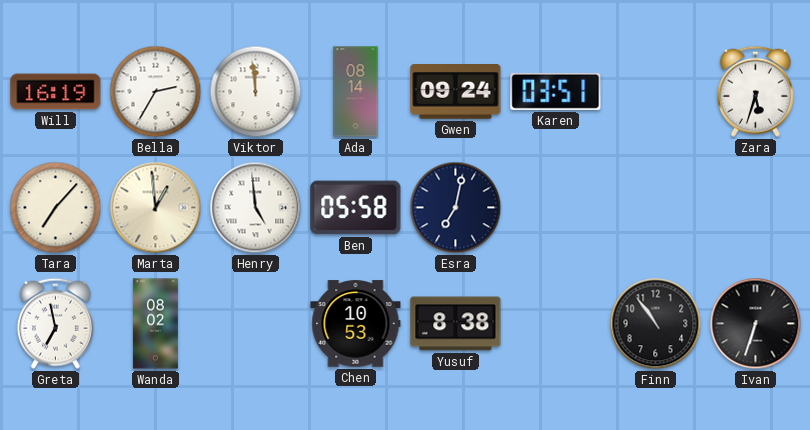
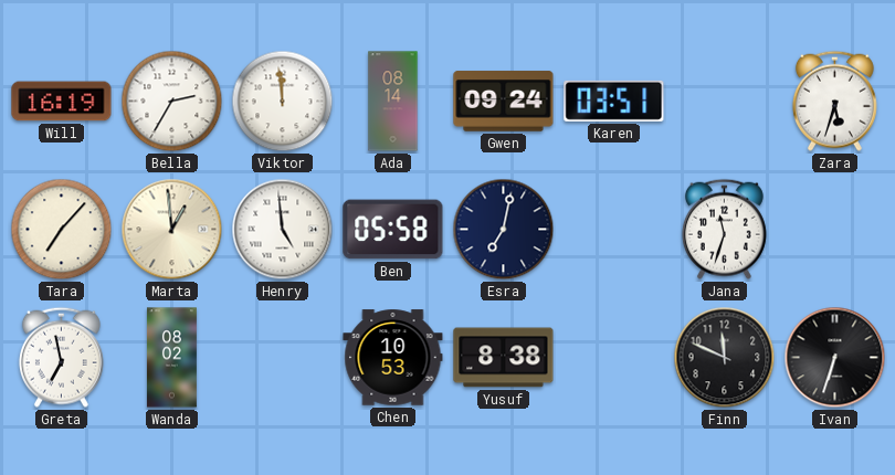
Jana: none -> 11:33 (724, 229)
Finn: 10:54 -> 11:49 (725, 358)
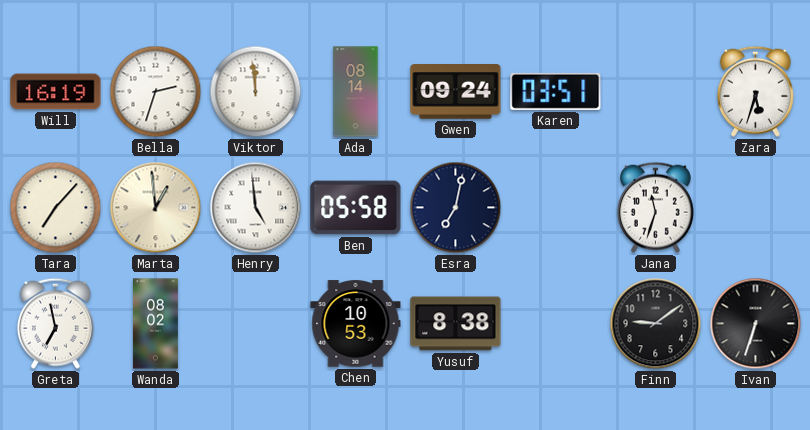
Bella: 2:35 -> 2:33 (156, 92)
Finn: 11:49 -> 9:09 (656, 324)
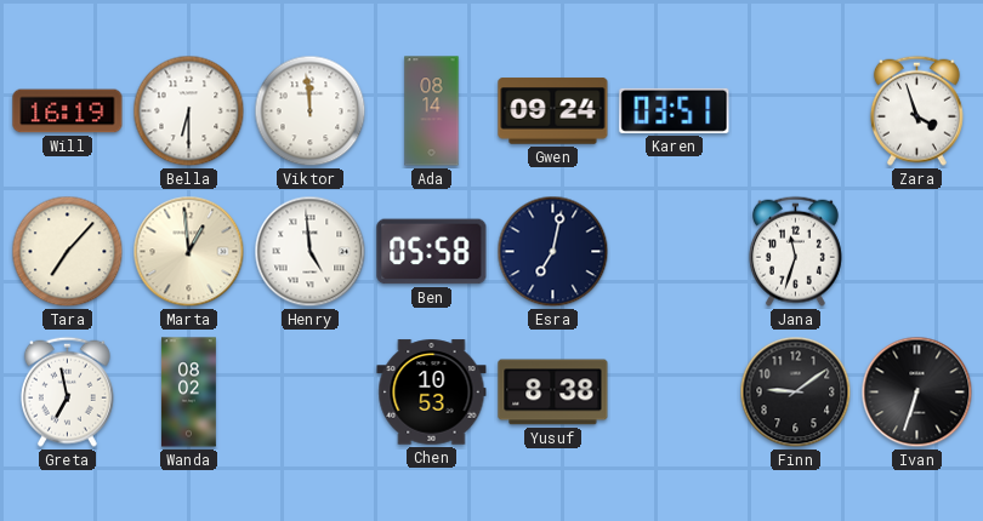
Bella: 2:33 -> 6:30 (189, 111)
Zara: 5:33 -> 3:57 (916, 110)
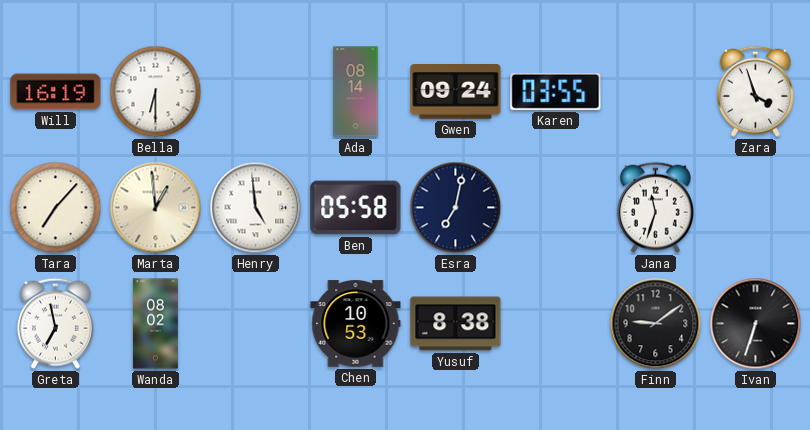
Viktor: 11:59 -> none (311, 111)
Karen: 03:51 -> 03:55 (556, 91)
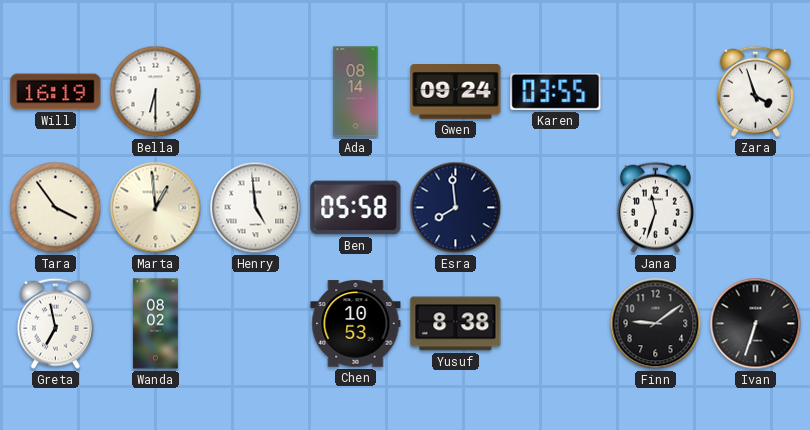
Tara: 7:07 -> 3:54 (56, 208)
Esra: 7:02 -> 7:59 (456, 208)
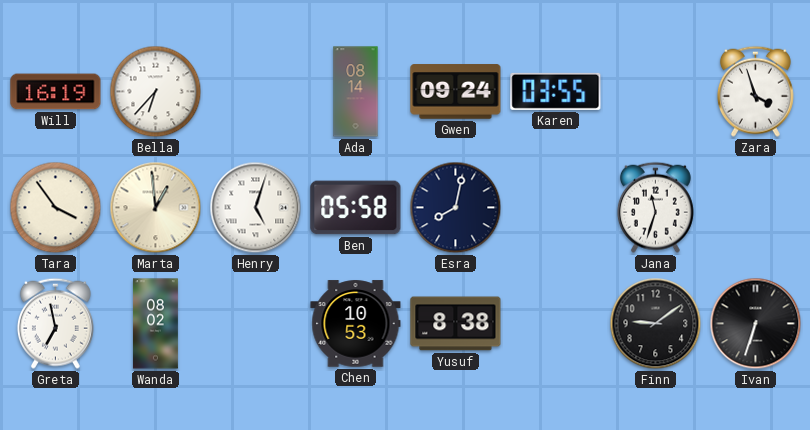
Bella: 6:30 -> 6:37 (156, 92)
Henry: 4:59 -> 5:03 (256, 208)
Esra: 7:59 -> 8:02 (456, 208)
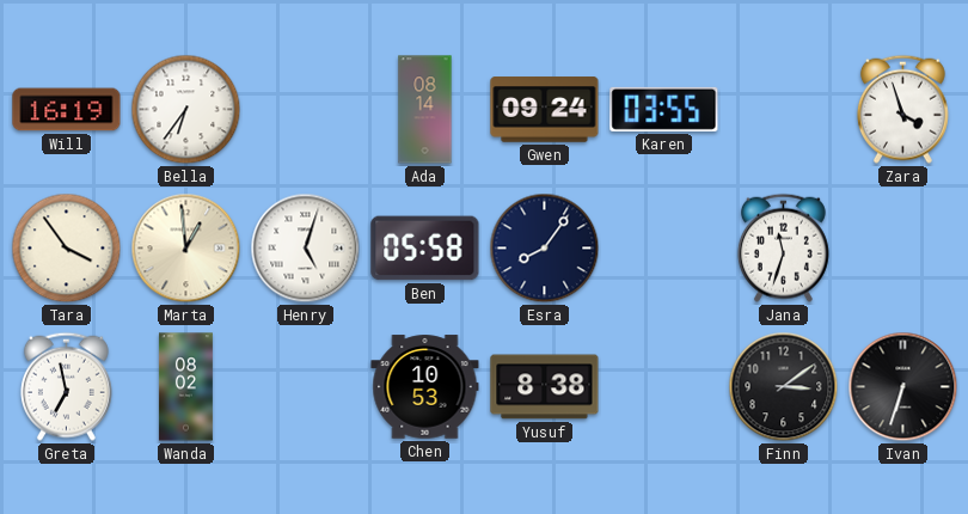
Bella: 6:37 -> 6:36 (186, 110)
Esra: 8:02 -> 8:06 (545, 249)
Finn: 9:09 -> 3:09 (784, 387)
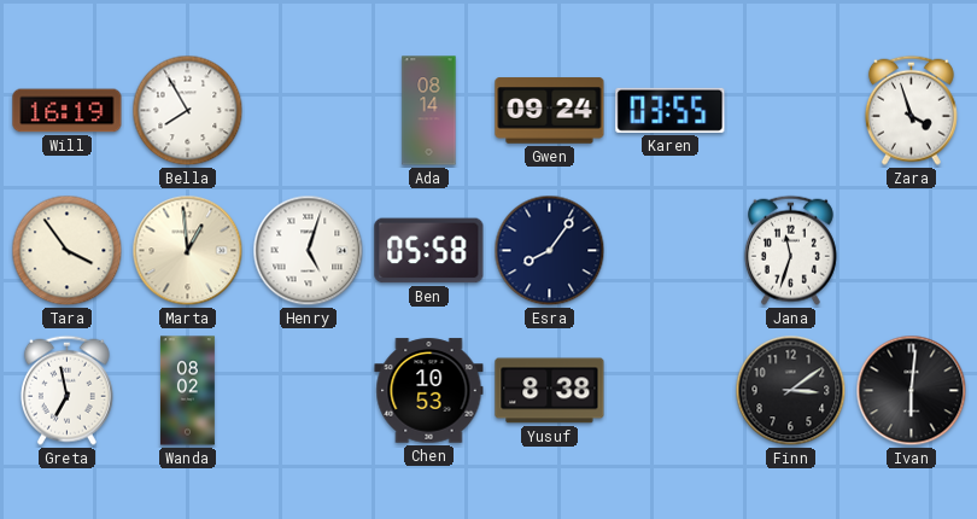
Bella: 6:36 -> 7:55 (188, 111)
Ivan: 6:33 -> 6:01 (912, 391)
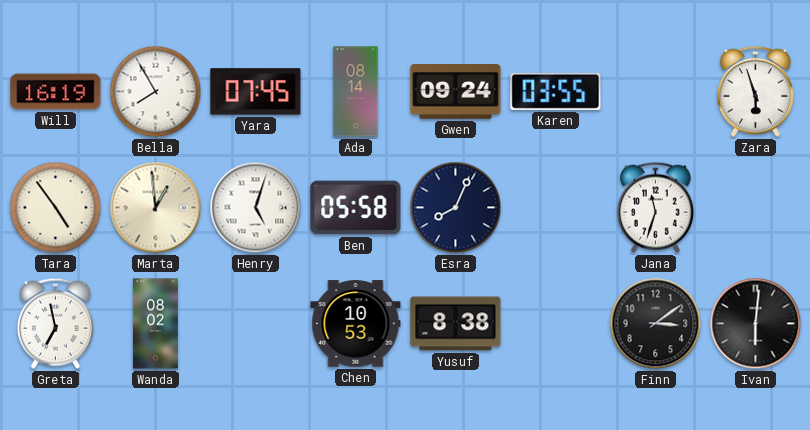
Yara: none -> 07:45 (256, 92)
Zara: 3:57 -> 5:57 (755, 91)
Tara: 3:54 -> 4:54 (56, 208)
Esra: 8:06 -> 8:04 (456, 208)
